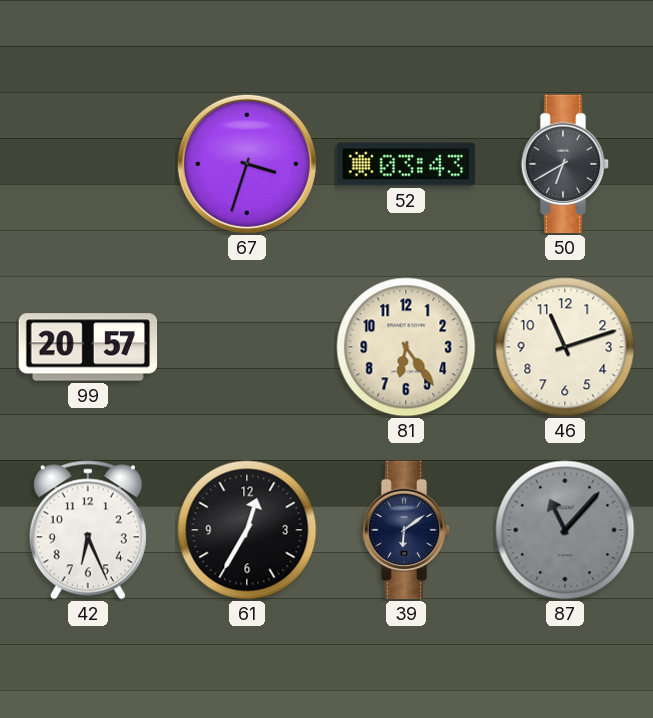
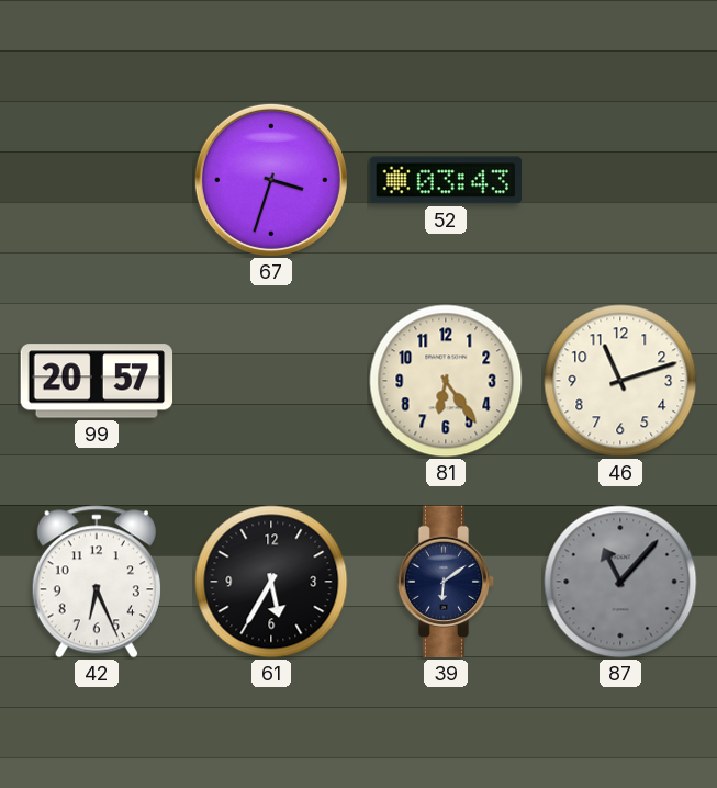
50: 6:40 -> none (565, 164)
61: 12:35 -> 5:35 (271, 582)
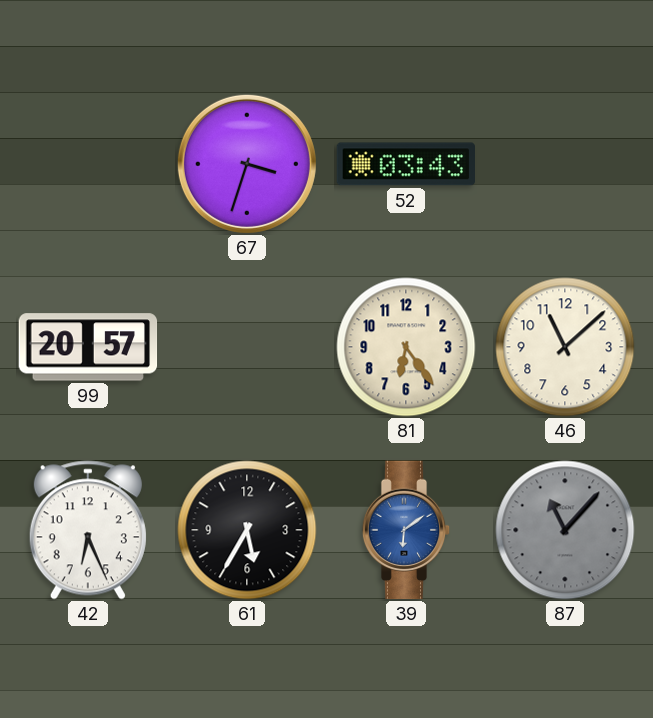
46: 11:12 -> 11:08 (565, 347)
39 dial: navy -> blue (406, 530)
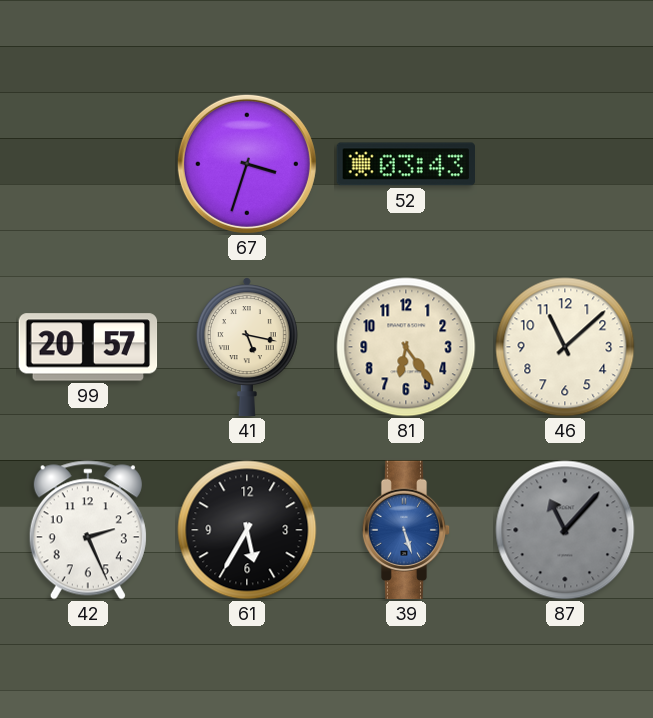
41: none -> 5:17 (247, 347)
42: 6:26 -> 2:26 (88, 530)
39: 6:09 -> 5:27 (406, 530)
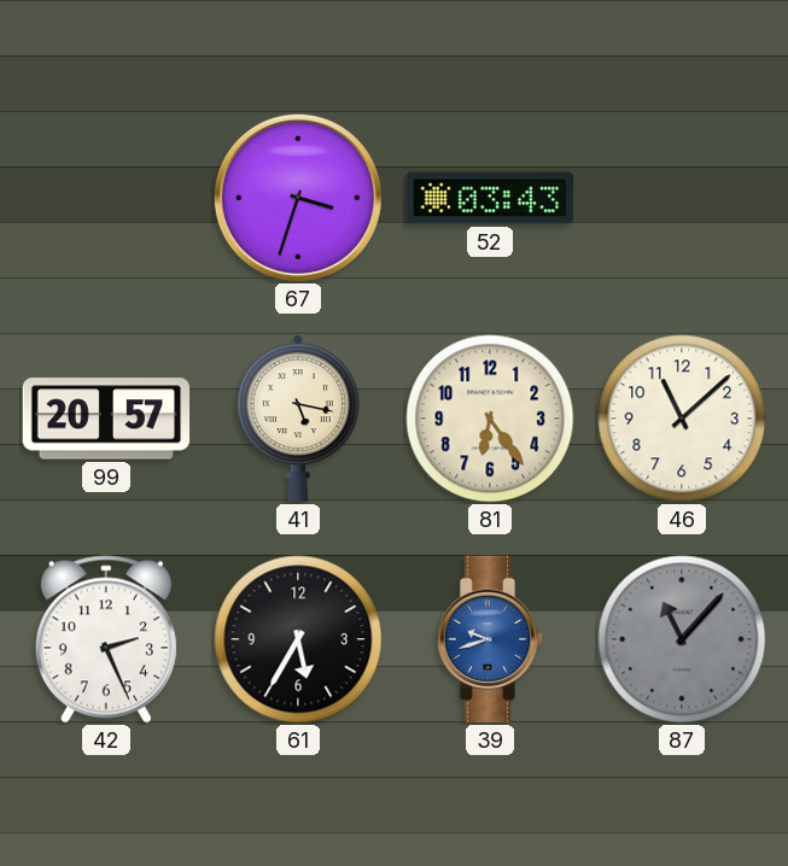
39: 5:27 -> 9:42 (490, 639)
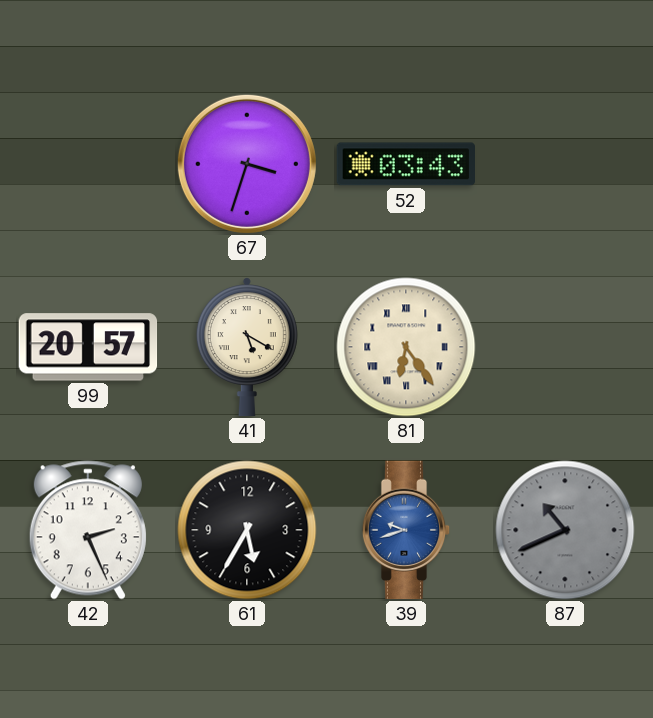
41: 5:17 -> 5:20 (247, 347)
81 numerals: Arabic -> Roman (406, 347)
46: 11:08 -> none (682, 419)
87: 11:07 -> 10:41 (565, 530)
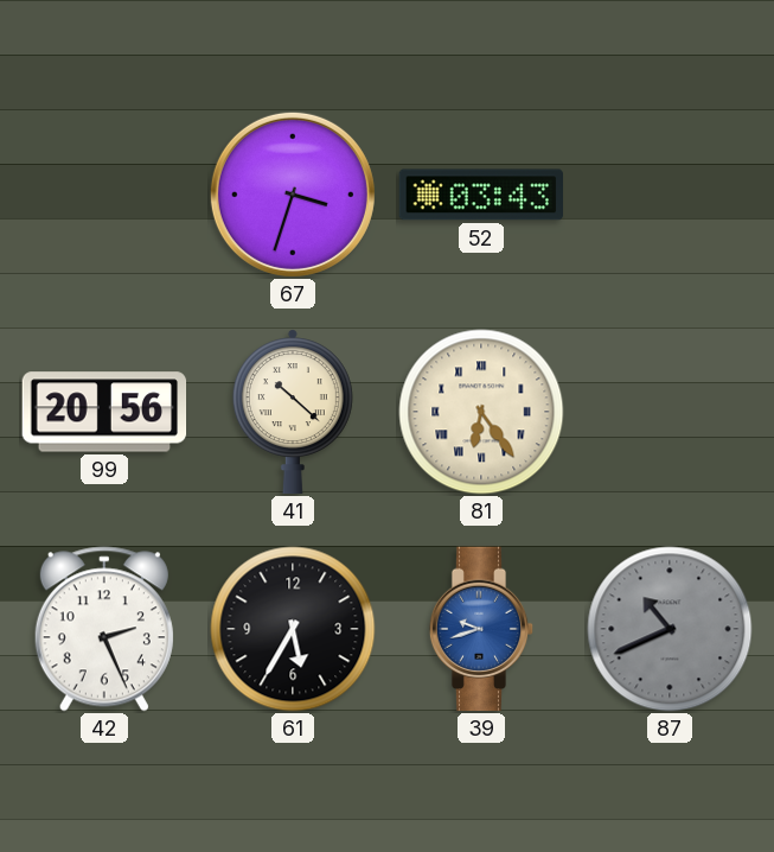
99: 20:57 -> 20:56 (104, 412)
41: 5:20 -> 10:22 (293, 412)
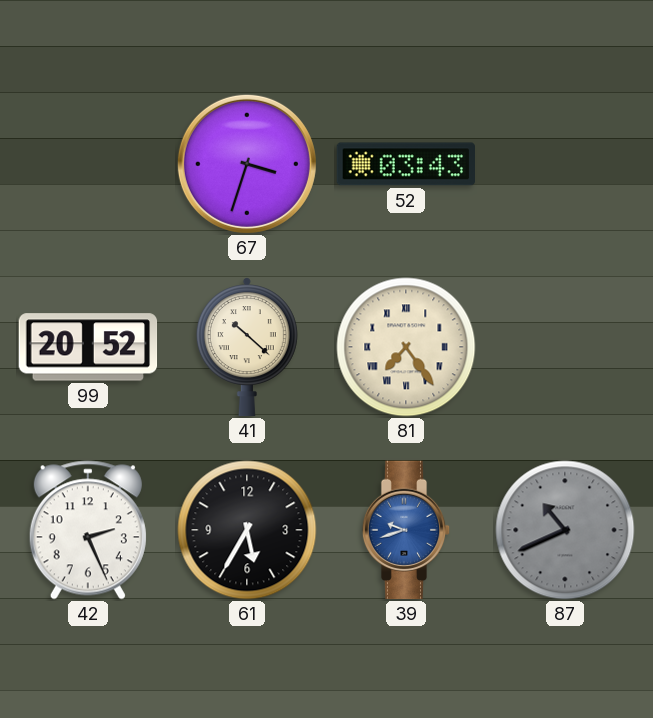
99: 20:56 -> 20:52 (88, 347)
81: 6:24 -> 7:24 (406, 347)
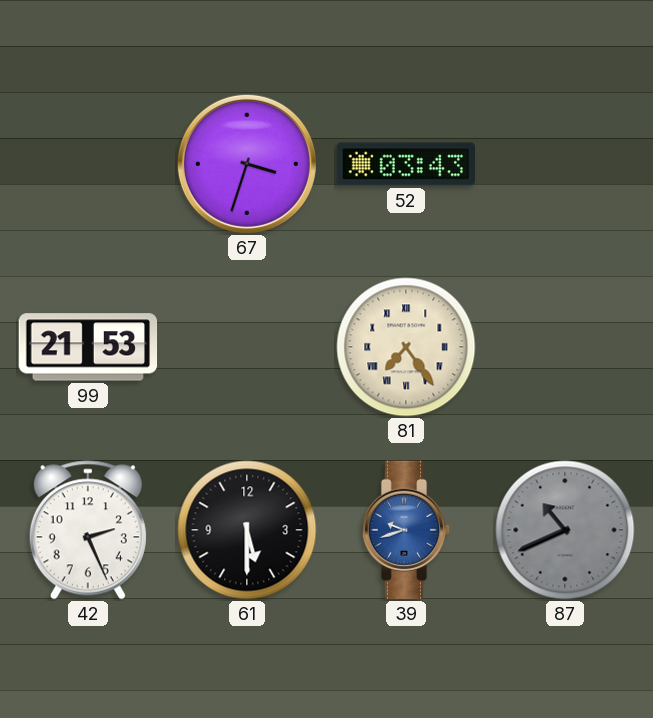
99: 20:52 -> 21:53 (88, 347)
41: 10:22 -> none (247, 347)
61: 5:35 -> 5:30 (247, 530)
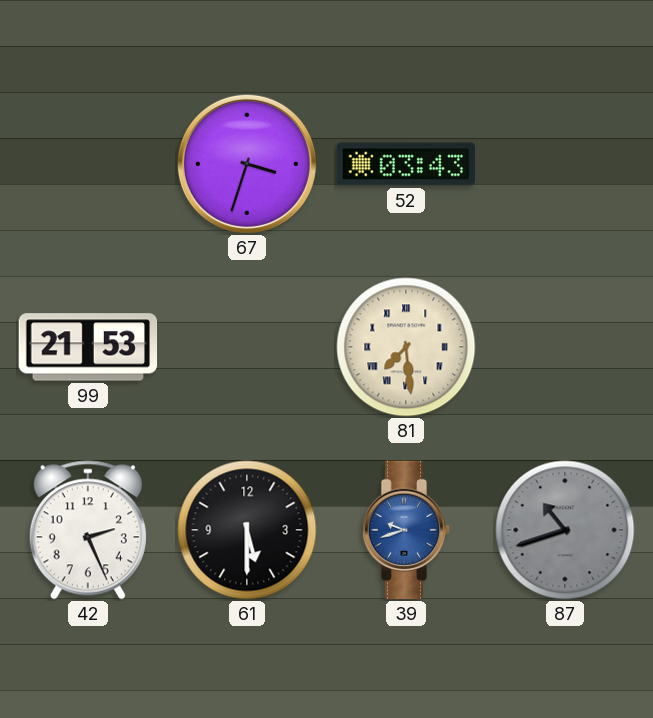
81: 7:24 -> 7:29 (406, 347)
87: 10:41 -> 10:42 (565, 530)
